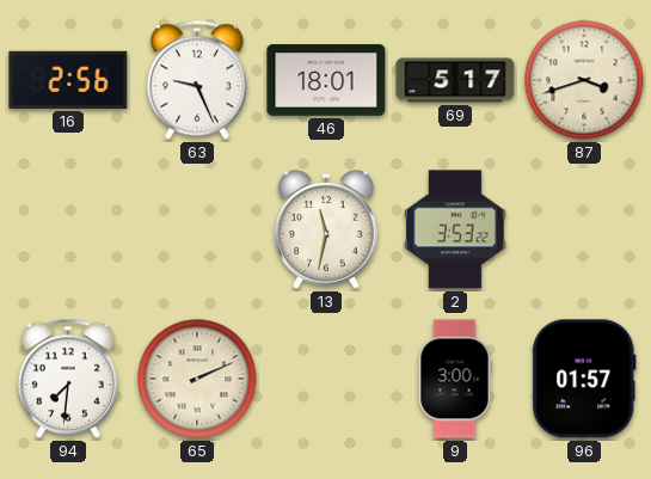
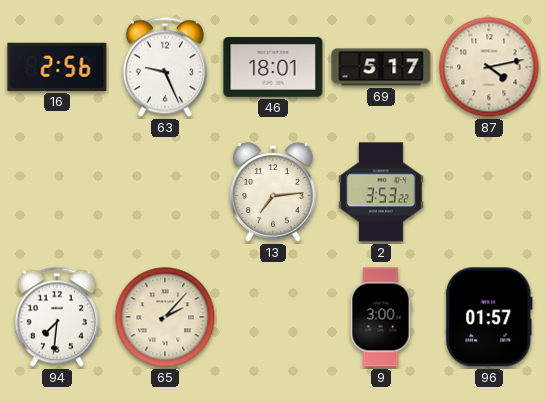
87: 3:42 -> 4:13 (489, 67)
13: 11:32 -> 7:14 (274, 192)
65: 2:11 -> 2:07 (165, 317)
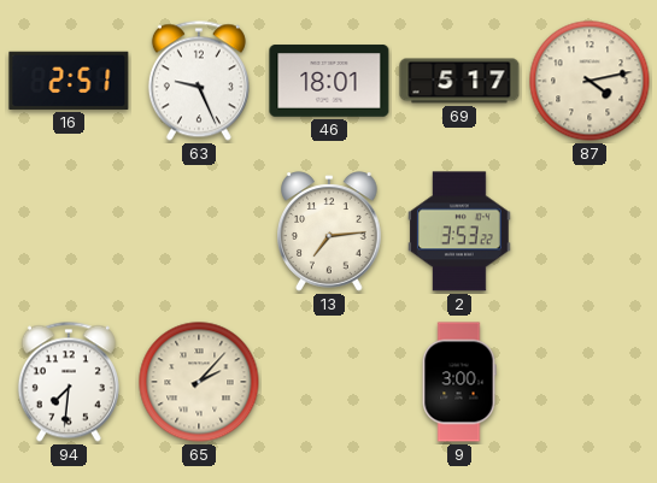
16: 2:56 -> 2:51 (69, 81)
96: 01:57 -> none (489, 317)
